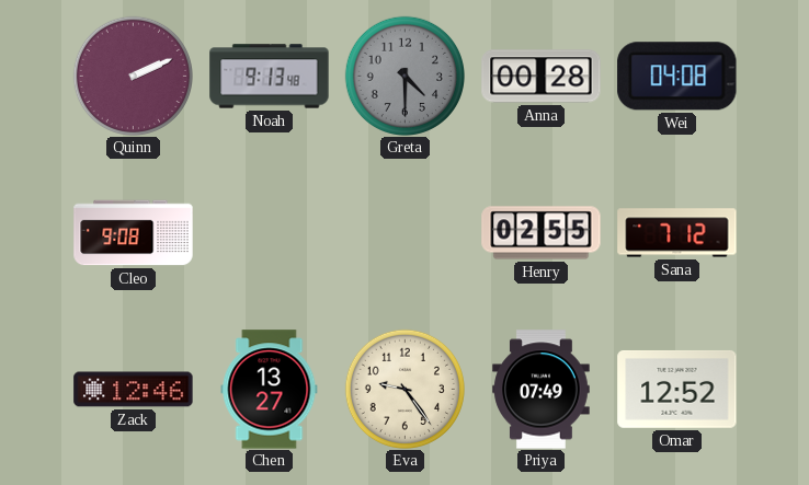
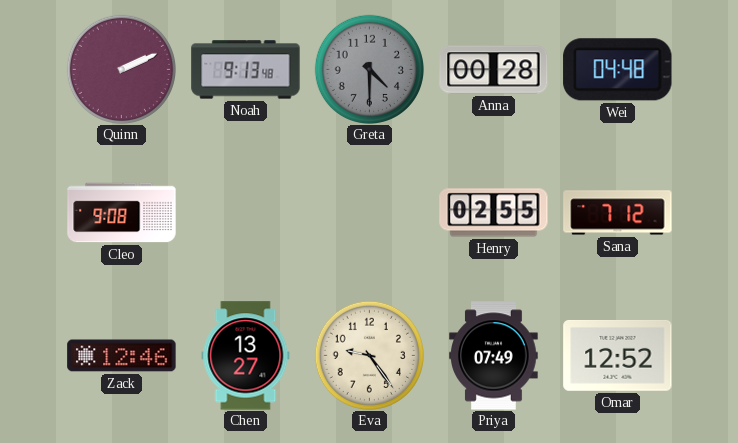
Wei: 04:08 -> 04:48 (618, 70)
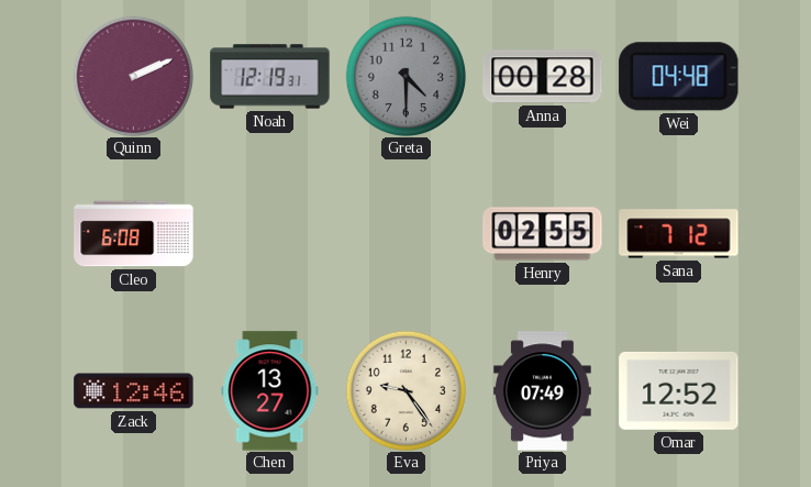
Noah: 9:13 -> 12:19 (270, 77)
Cleo: 9:08 -> 6:08 (134, 234)
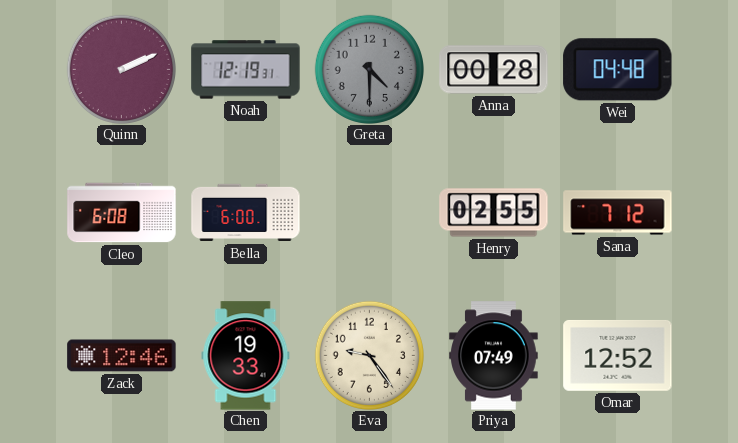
Bella: none -> 6:00 (246, 213)
Chen: 13:27 -> 19:33 (246, 356)
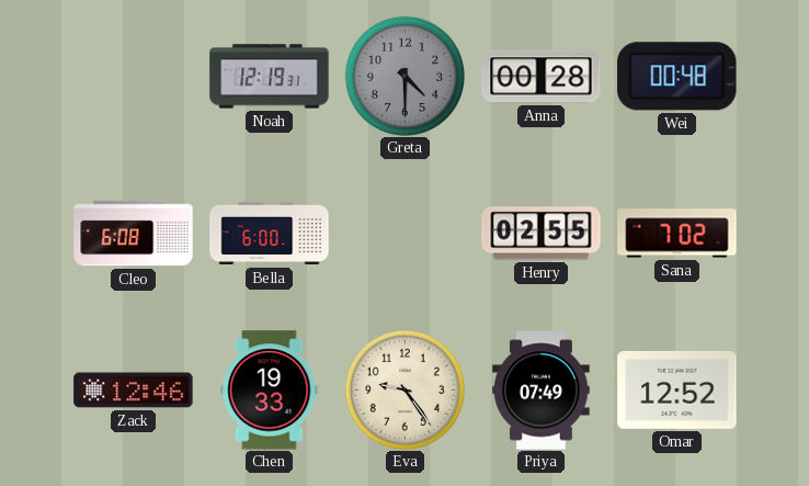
Quinn: 2:11 -> none (121, 69)
Wei: 04:48 -> 00:48 (677, 77)
Sana: 7:12 -> 7:02 (677, 234)
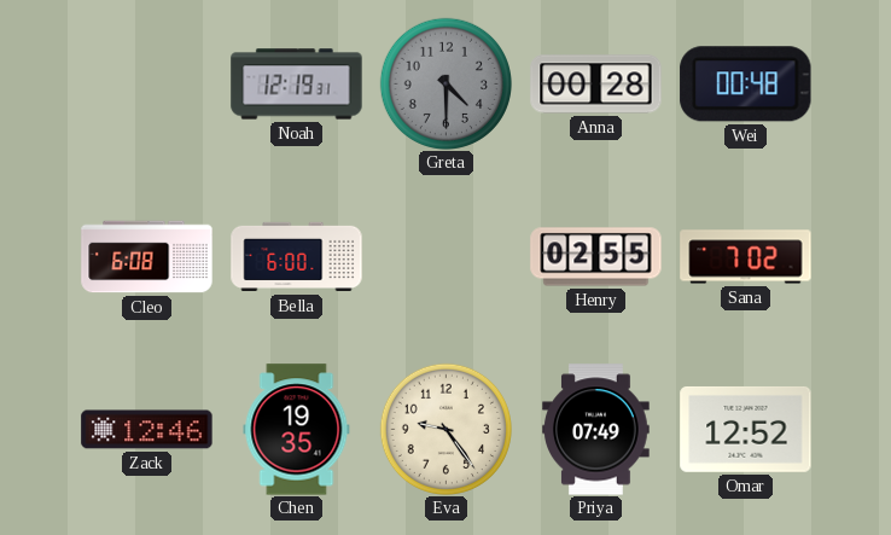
Chen: 19:33 -> 19:35 (297, 430)
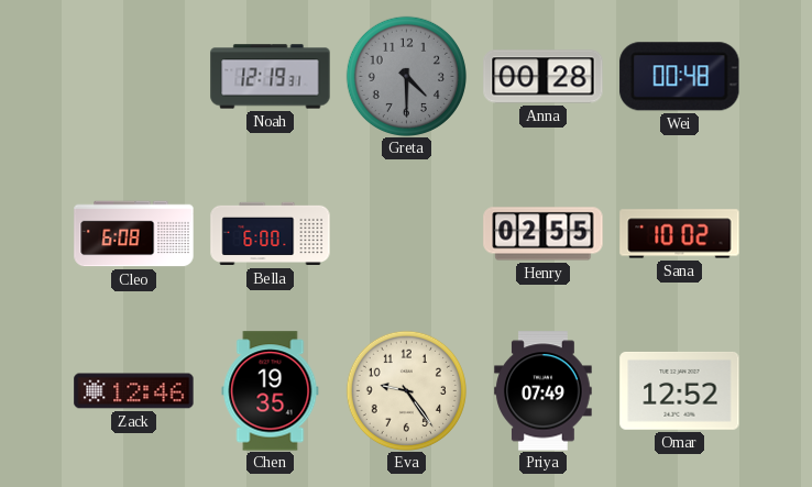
Sana: 7:02 -> 10:02 (680, 234)
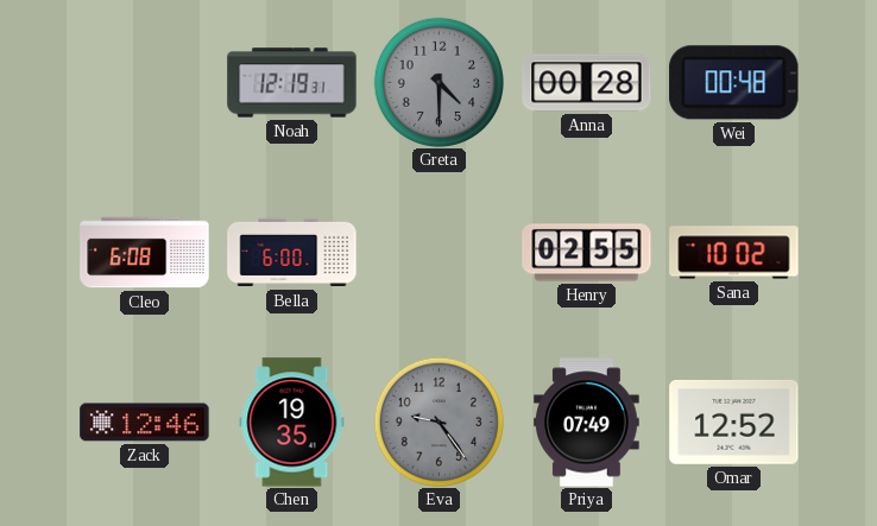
Eva dial: cream -> grey (438, 422)
